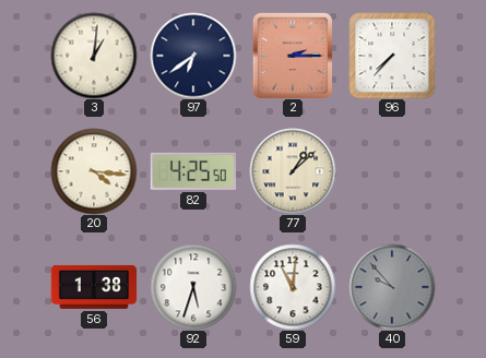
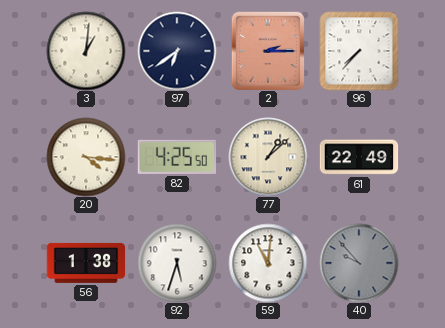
61: none -> 22:49 (359, 157)
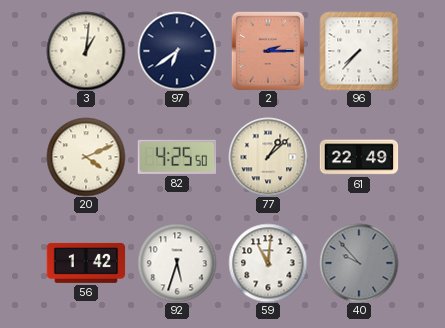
20: 4:16 -> 4:11 (86, 157)
56: 1:38 -> 1:42 (86, 263)
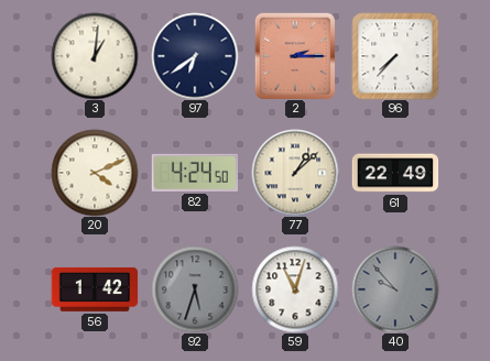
82: 4:25 -> 4:24 (195, 173)
92 dial: white -> grey (195, 289)
59: 11:01 -> 11:03 (295, 289)
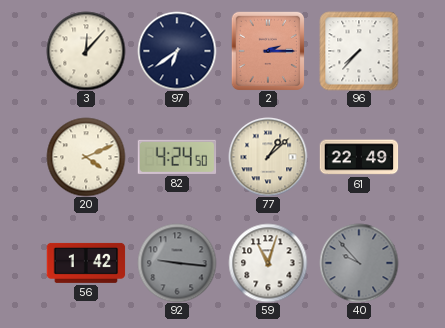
3: 1:01 -> 12:07 (86, 51)
92: 5:33 -> 9:16 (177, 263)
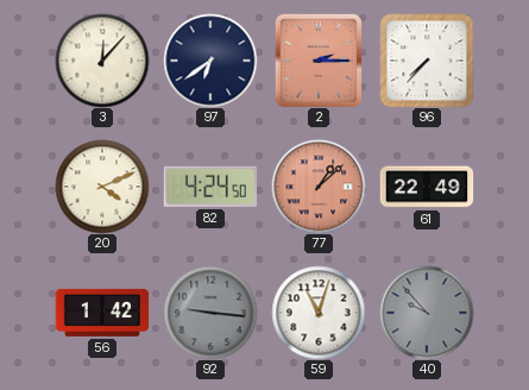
77 dial: cream -> salmon (319, 187)
